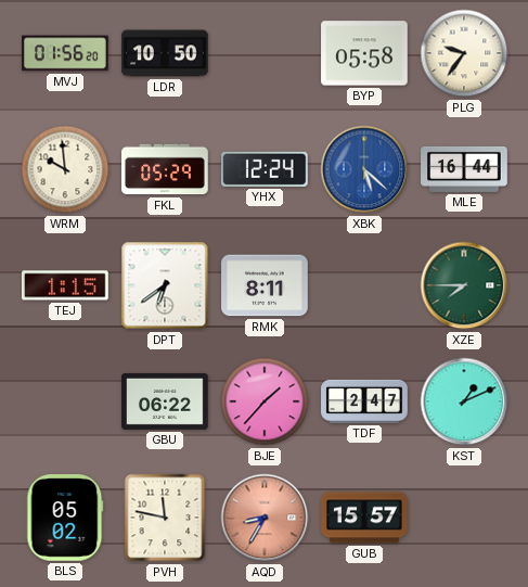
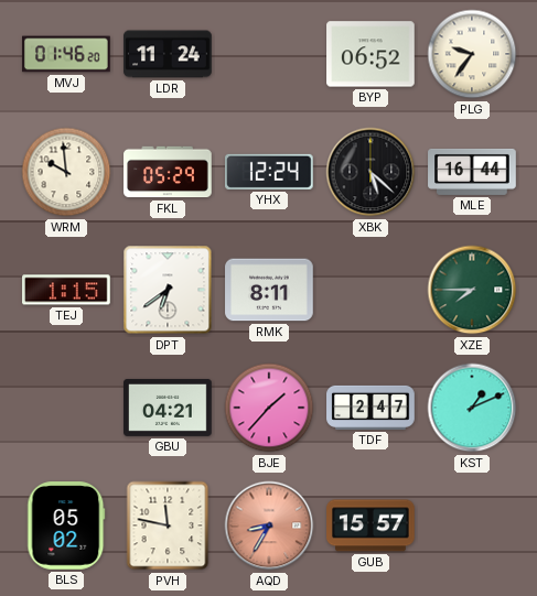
MVJ: 01:56 -> 01:46 (66, 54)
LDR: 10:50 -> 11:24 (168, 54)
BYP: 05:58 -> 06:52 (370, 54)
XBK dial: blue -> black (370, 172)
GBU: 06:22 -> 04:21 (168, 408)
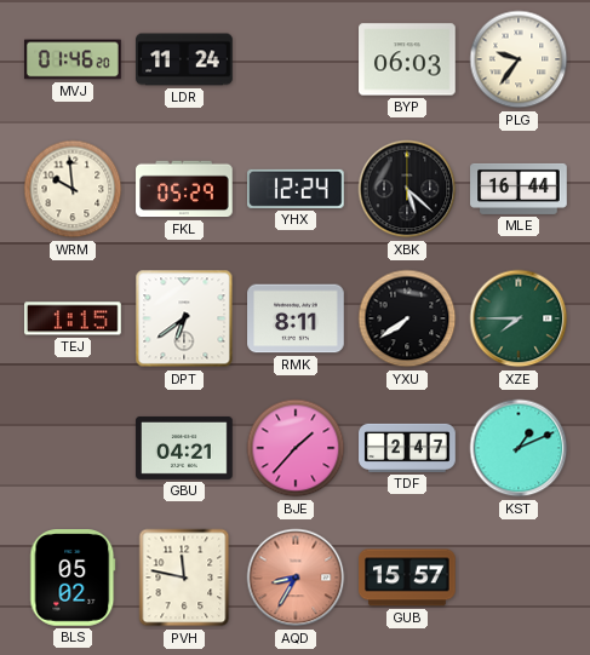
BYP: 06:52 -> 06:03 (407, 59)
YXU: none -> 7:39 (407, 318)
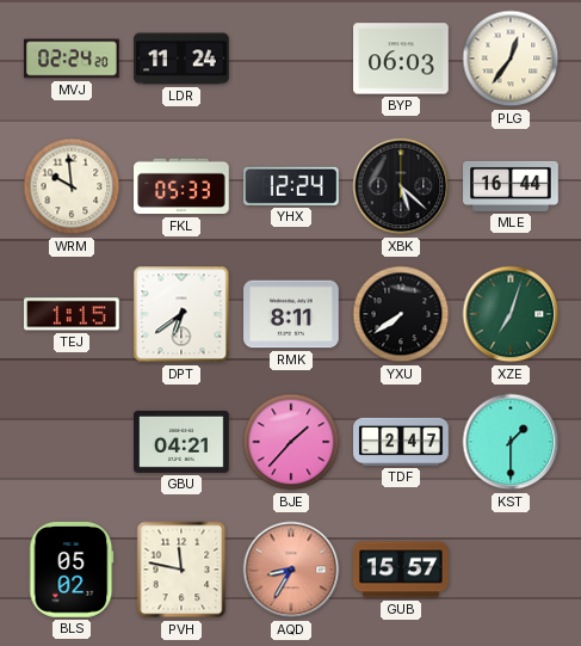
MVJ: 01:46 -> 02:24 (72, 59)
PLG: 9:36 -> 12:36 (511, 59)
FKL: 05:29 -> 05:33 (181, 186)
XZE: 7:45 -> 7:03 (511, 314)
KST: 1:11 -> 1:30 (511, 442)
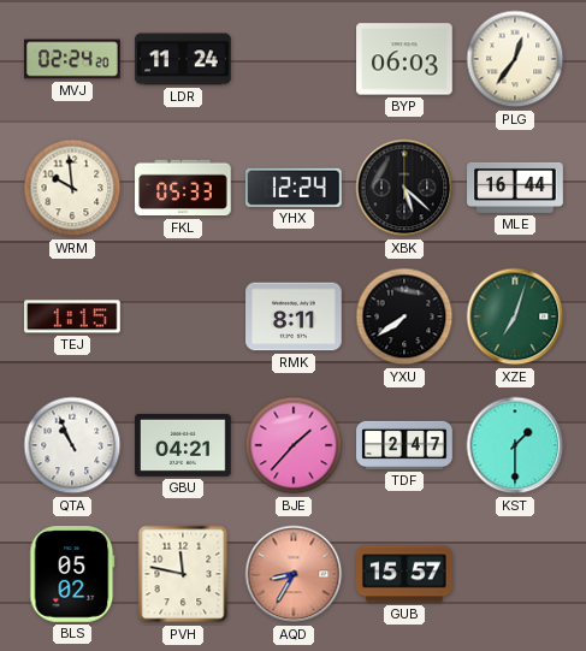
DPT: 6:39 -> none (181, 314)
QTA: none -> 10:56 (72, 445)
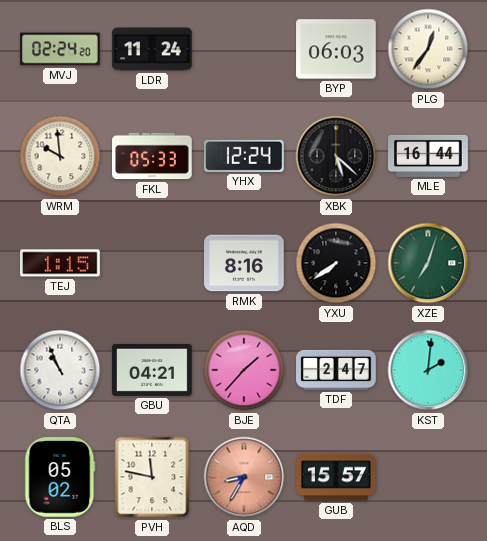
RMK: 8:11 -> 8:16 (244, 263)
KST: 1:30 -> 2:01 (428, 370)
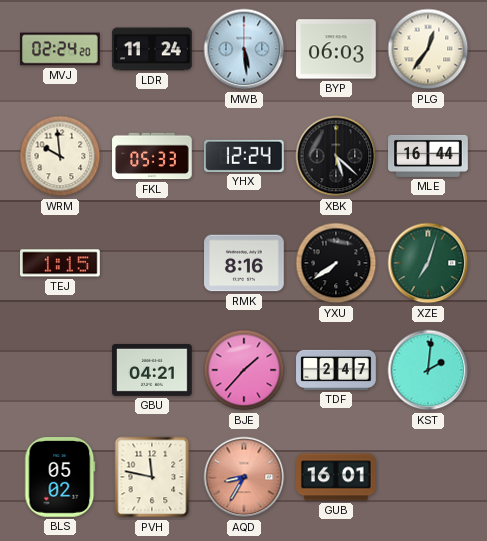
MWB: none -> 5:29 (244, 49)
QTA: 10:56 -> none (60, 370)
GUB: 15:57 -> 16:01 (336, 477)
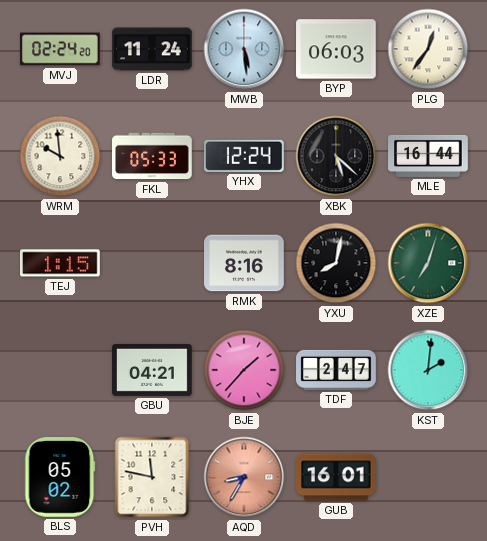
YXU: 7:39 -> 8:02 (336, 263)
